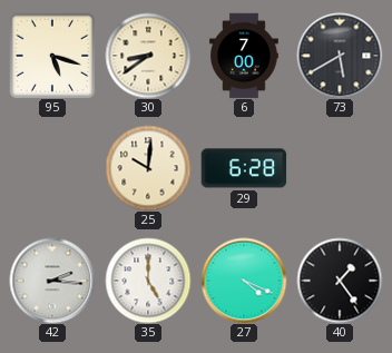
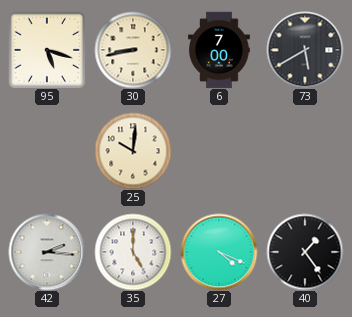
30: 8:39 -> 8:43 (133, 50)
29: 6:28 -> none (244, 168)
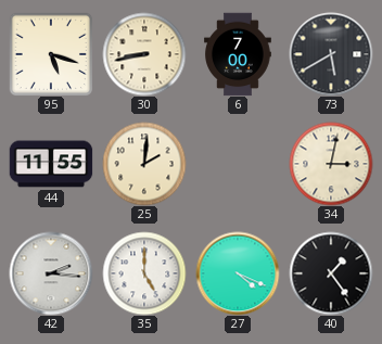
44: none -> 11:55 (51, 164)
25: 10:01 -> 2:01 (144, 164)
34: none -> 3:02 (331, 164)
